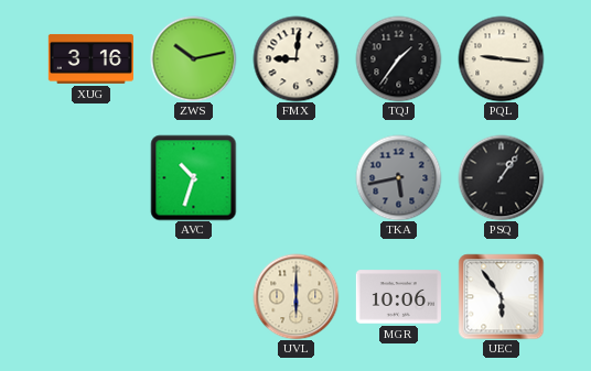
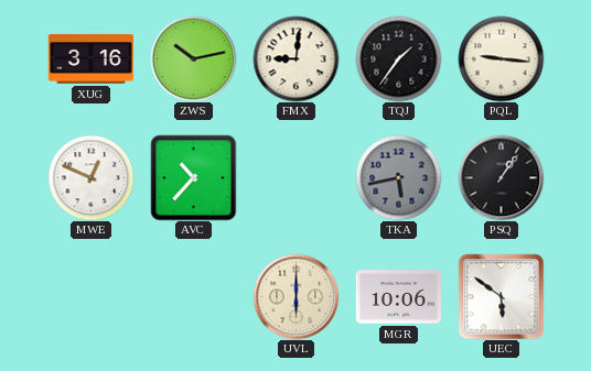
MWE: none -> 12:49 (90, 177)
AVC: 10:33 -> 10:37 (193, 177)
UEC: 5:54 -> 5:51 (501, 296)
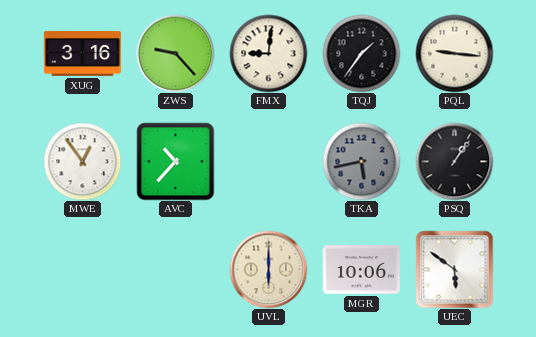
ZWS: 10:13 -> 9:23 (175, 53)
MWE: 12:49 -> 12:54 (82, 161)
